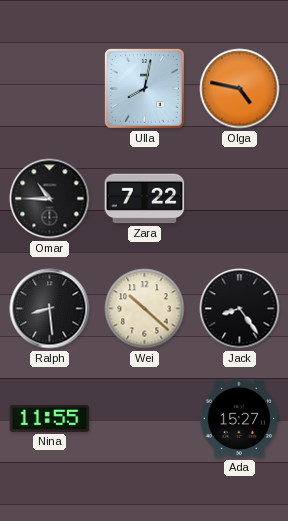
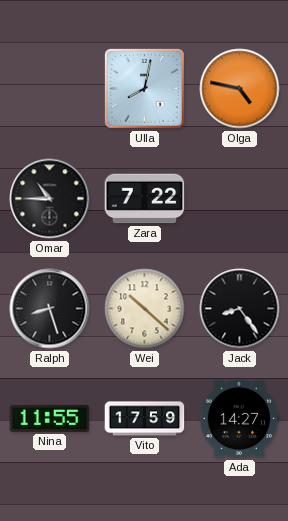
Ralph: 8:29 -> 8:27 (50, 309)
Vito: none -> 17:59 (145, 419)
Ada: 15:27 -> 14:27 (239, 419)
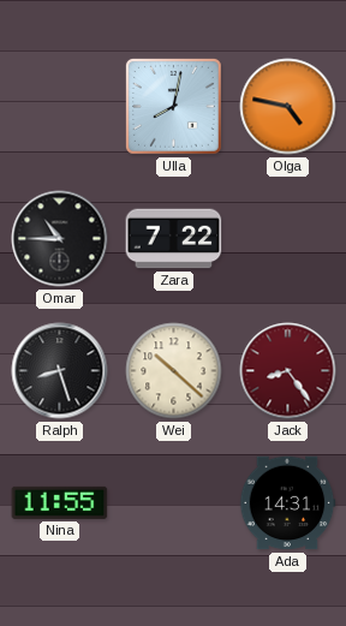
Jack dial: black -> burgundy (288, 371)
Vito: 17:59 -> none (145, 419)
Ada: 14:27 -> 14:31 (287, 503)
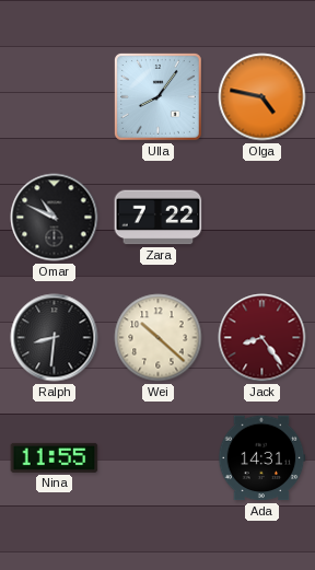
Ulla: 8:02 -> 8:06 (157, 96)
Omar: 10:45 -> 10:49 (55, 218)
Ralph: 8:27 -> 8:31 (55, 338)
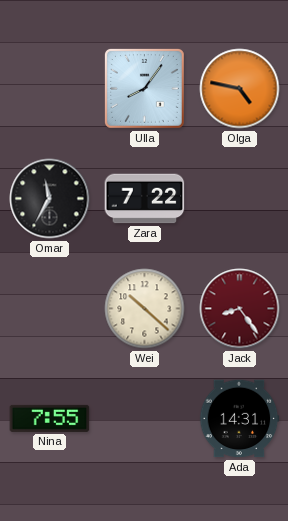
Omar: 10:49 -> 11:35 (50, 199)
Ralph: 8:31 -> none (55, 338)
Nina: 11:55 -> 7:55 (50, 418)
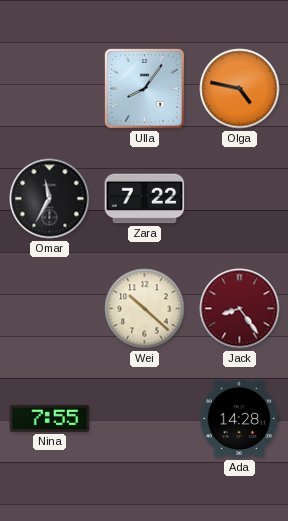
Ada: 14:31 -> 14:28 (239, 419)
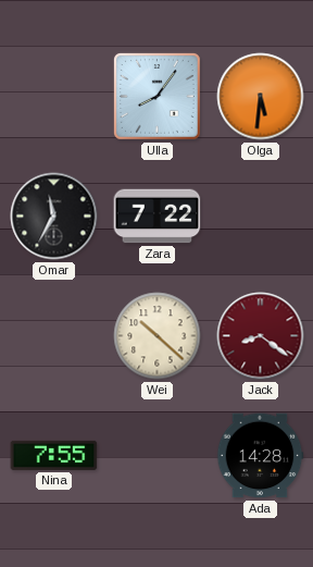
Olga: 4:47 -> 5:31 (261, 97)
Jack: 8:24 -> 8:21 (261, 336)
